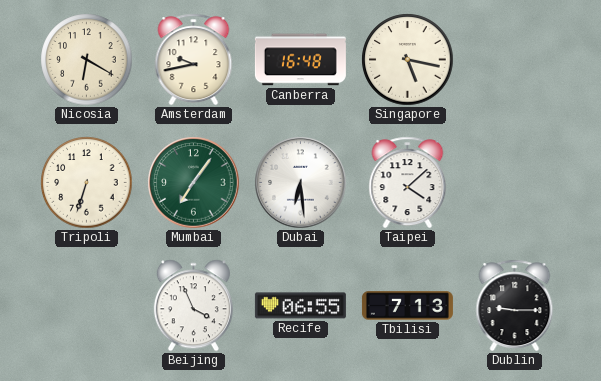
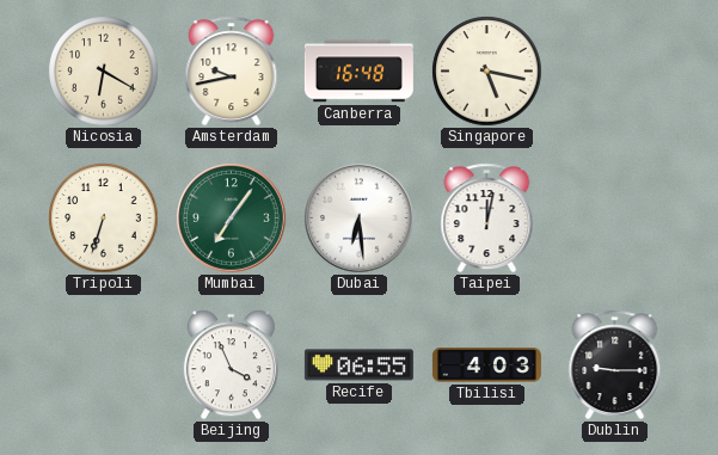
Taipei: 4:08 -> 12:02 (487, 219)
Tbilisi: 7:13 -> 4:03 (486, 365)
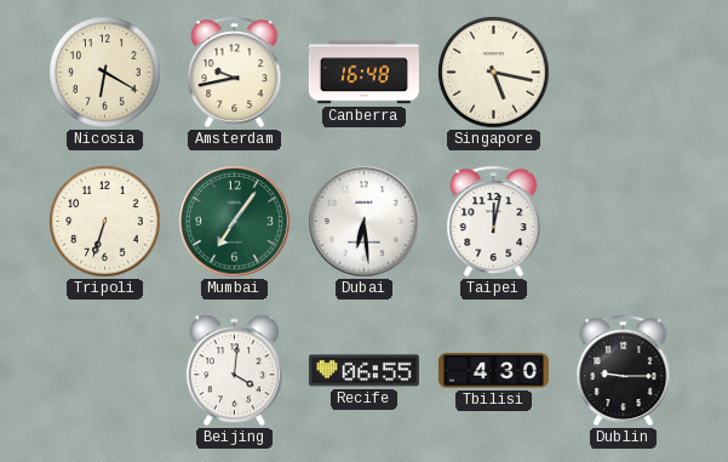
Beijing: 3:56 -> 4:01 (234, 371)
Tbilisi: 4:03 -> 4:30 (493, 371)
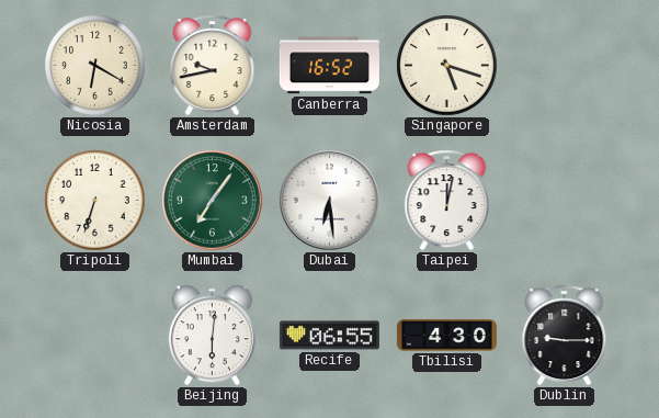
Canberra: 16:48 -> 16:52 (329, 66)
Singapore: 5:17 -> 5:18 (447, 66)
Beijing: 4:01 -> 6:01 (212, 336)
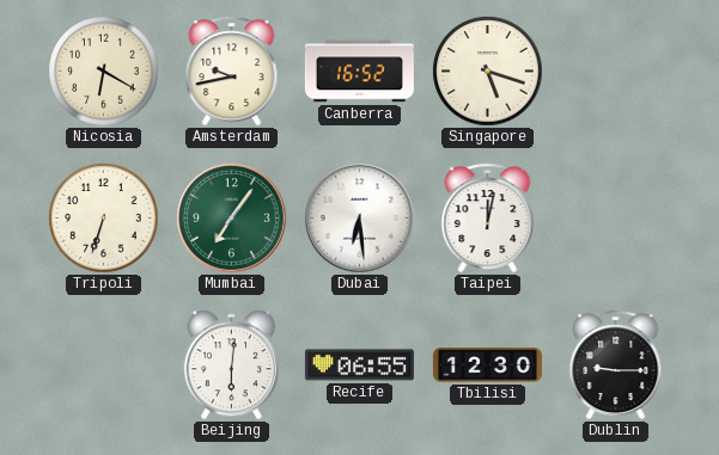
Tbilisi: 4:30 -> 12:30 (487, 365)
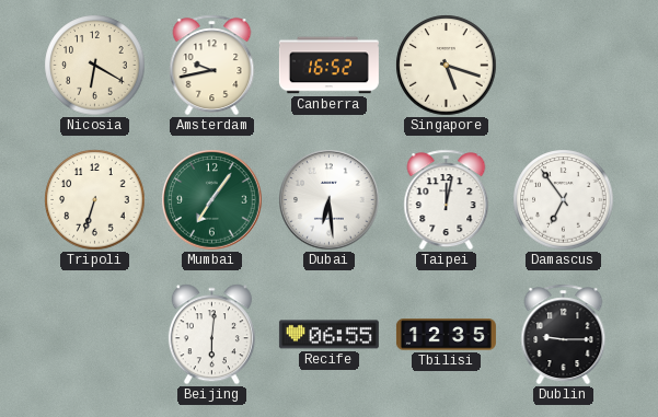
Damascus: none -> 6:54 (564, 200)
Tbilisi: 12:30 -> 12:35 (446, 335)
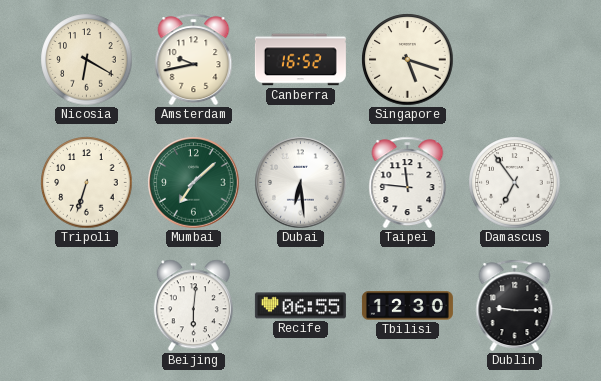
Mumbai: 7:06 -> 7:08 (194, 183)
Taipei: 12:02 -> 11:46 (408, 183)
Tbilisi: 12:35 -> 12:30 (407, 306)
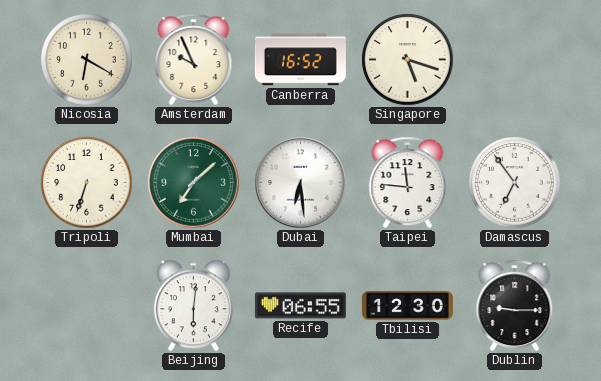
Amsterdam: 9:43 -> 9:56 (194, 60)
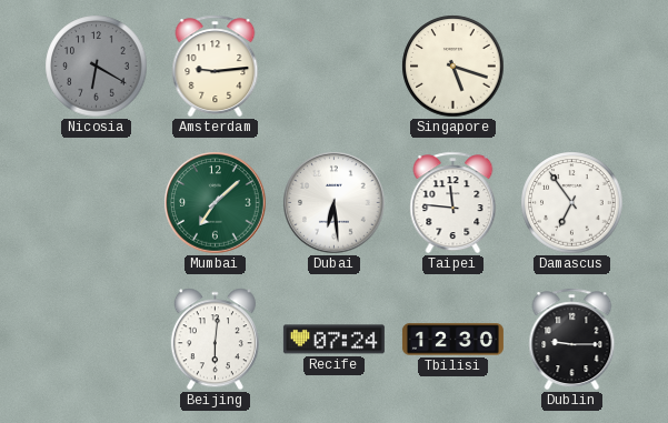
Nicosia dial: cream -> grey (97, 67)
Amsterdam: 9:56 -> 9:14 (216, 67)
Canberra: 16:52 -> none (300, 60)
Tripoli: 6:33 -> none (87, 183)
Recife: 06:55 -> 07:24 (333, 340)
